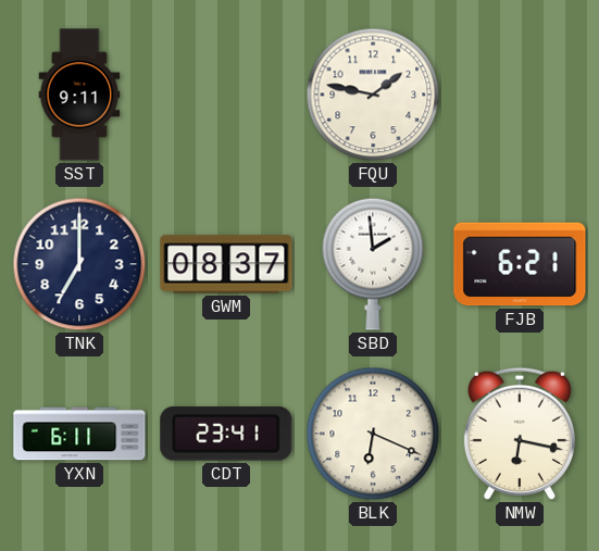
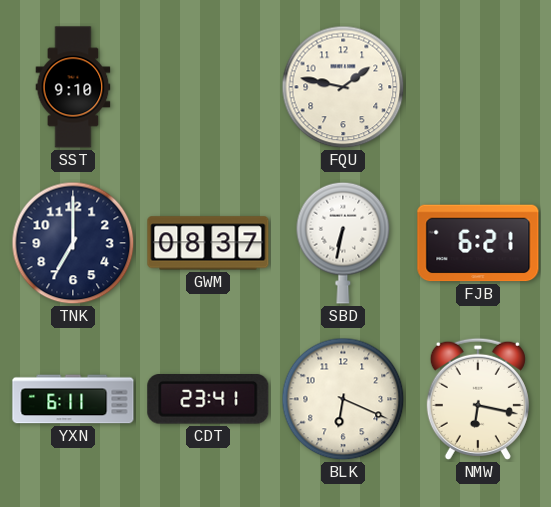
SST: 9:11 -> 9:10 (73, 87)
SBD: 1:59 -> 6:32 (343, 243)
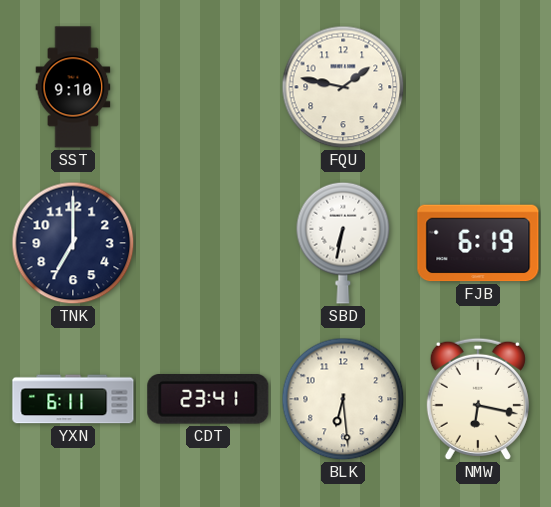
GWM: 08:37 -> none (208, 243)
FJB: 6:21 -> 6:19 (478, 243)
BLK: 6:19 -> 6:29 (343, 399)
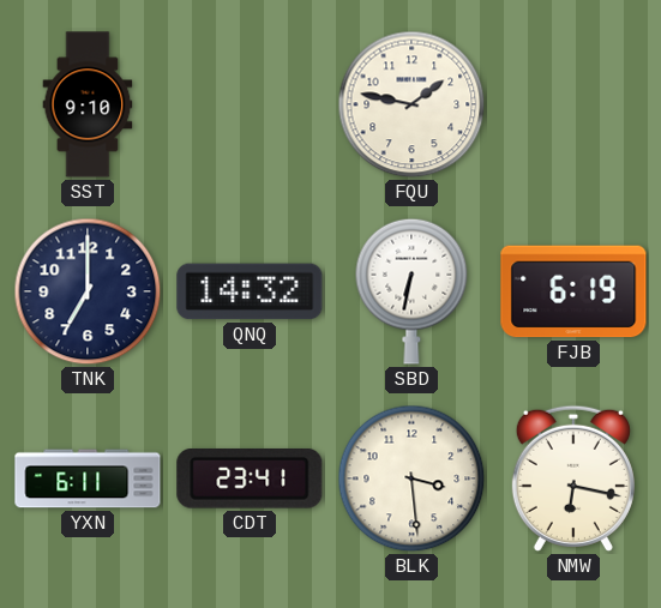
QNQ: none -> 14:32 (250, 291)
BLK: 6:29 -> 3:29 (411, 478)
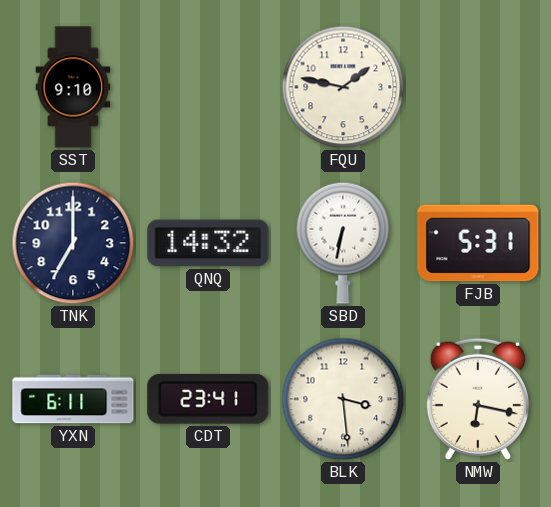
FJB: 6:19 -> 5:31 (478, 243)
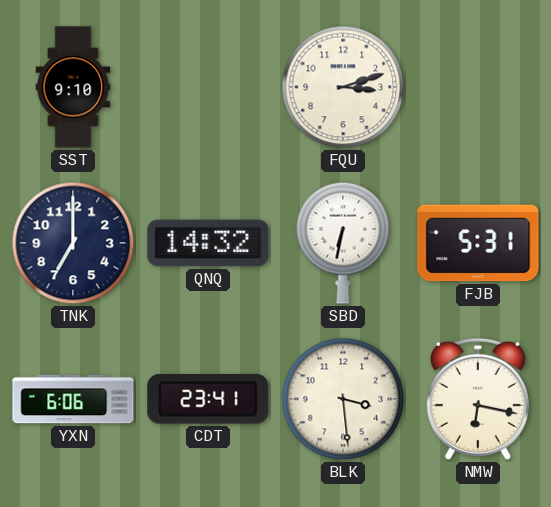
FQU: 1:47 -> 3:12 (343, 87)
YXN: 6:11 -> 6:06 (73, 399)
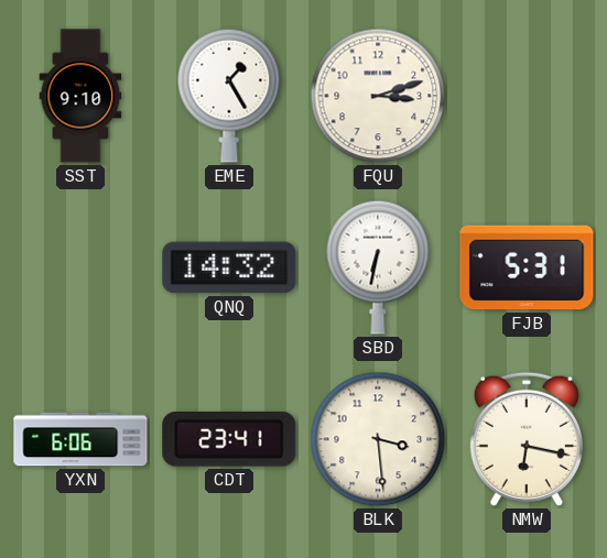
EME: none -> 1:25 (229, 96)
TNK: 7:00 -> none (73, 243)
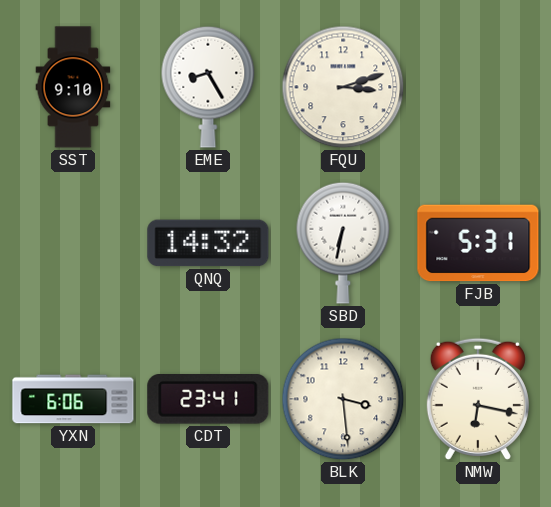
EME: 1:25 -> 8:25 (208, 87)
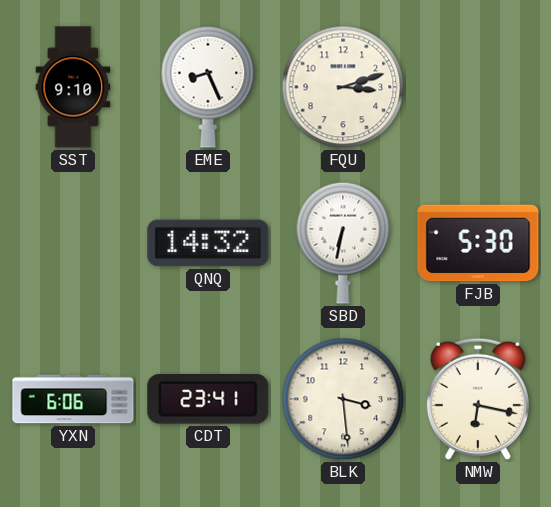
EME: 8:25 -> 8:26 (208, 87)
FJB: 5:31 -> 5:30 (478, 243)
